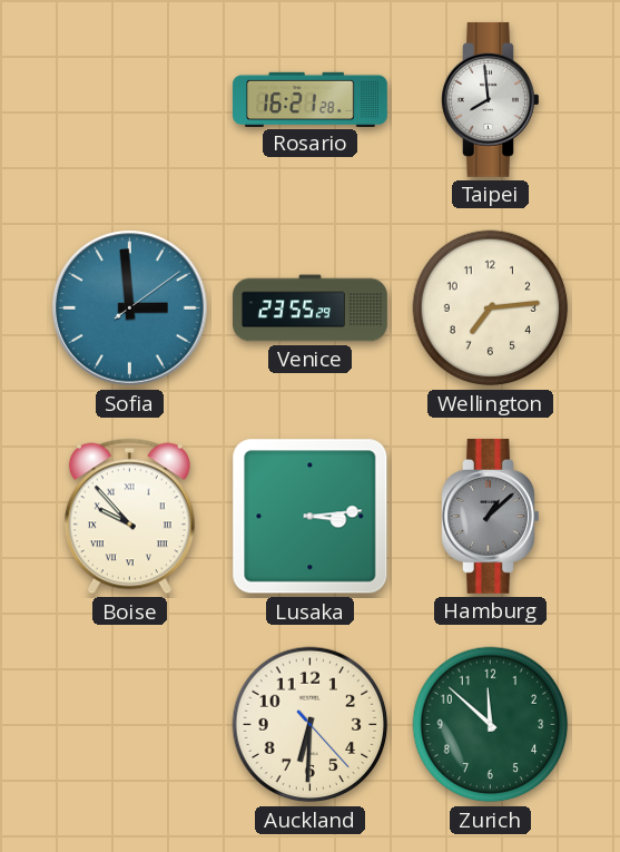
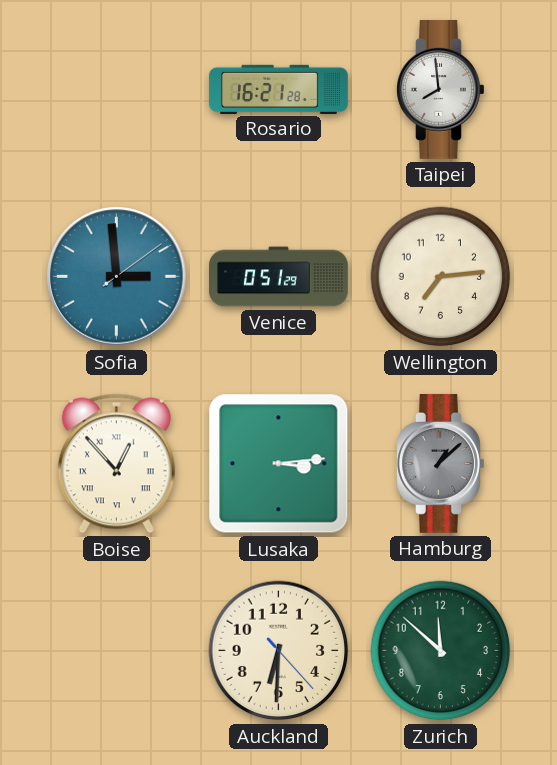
Venice: 23:55 -> 0:51 (279, 277)
Boise: 9:53 -> 12:53 (116, 464)
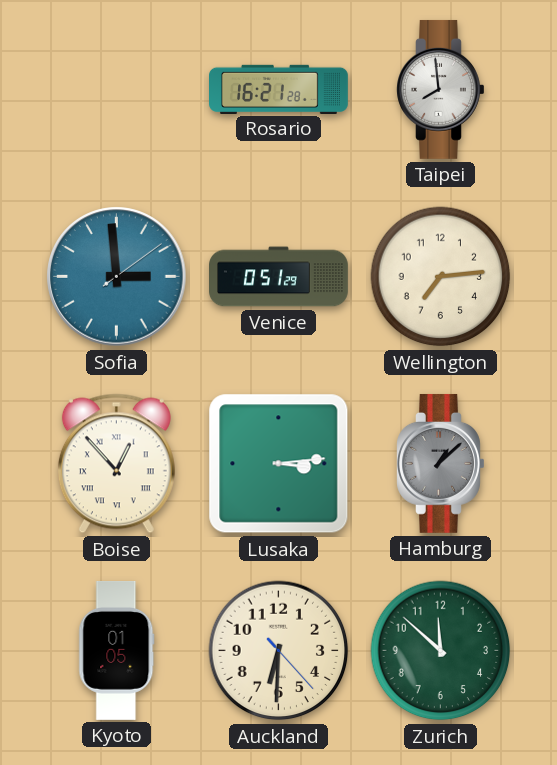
Kyoto: none -> 01:05 (117, 651)
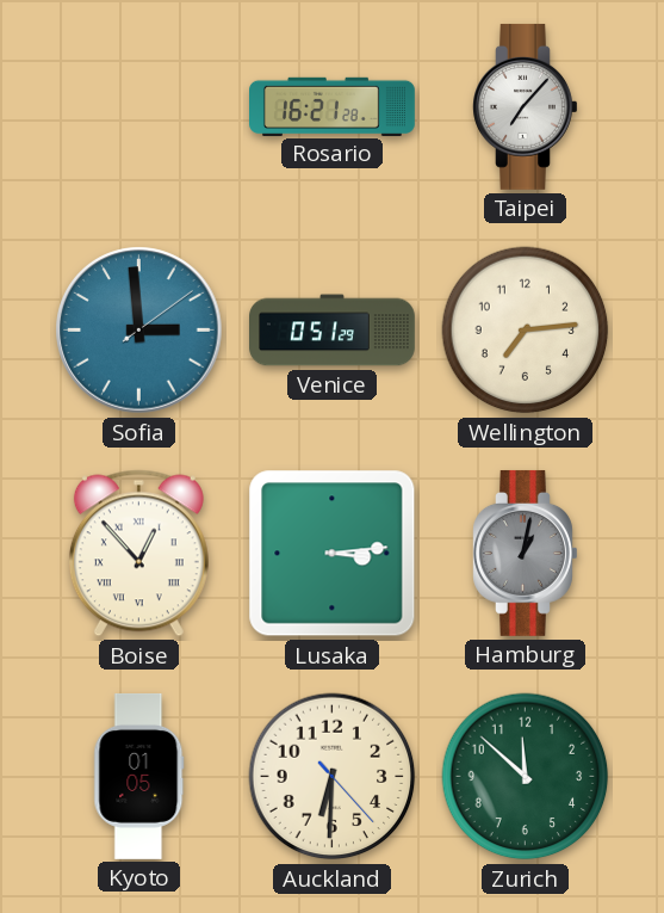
Taipei: 7:59 -> 7:07 (526, 106)
Hamburg: 1:08 -> 1:02 (526, 553)
